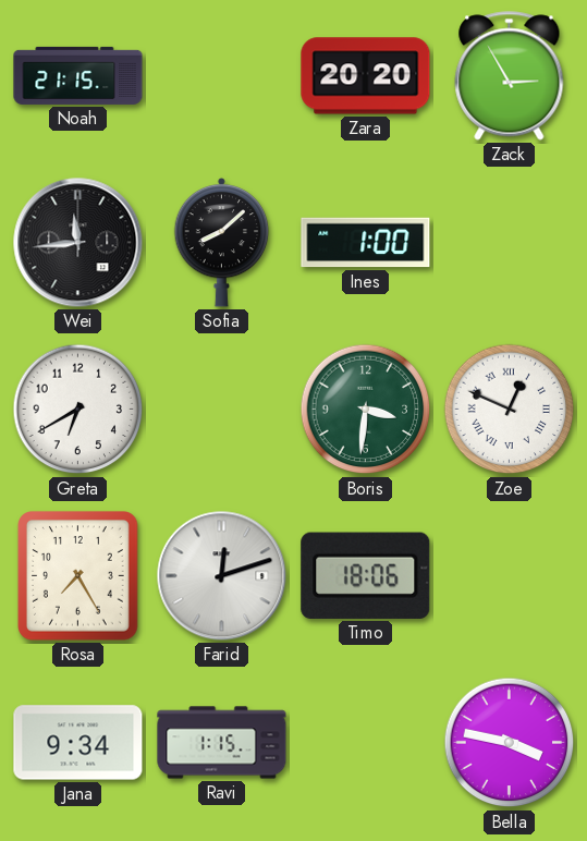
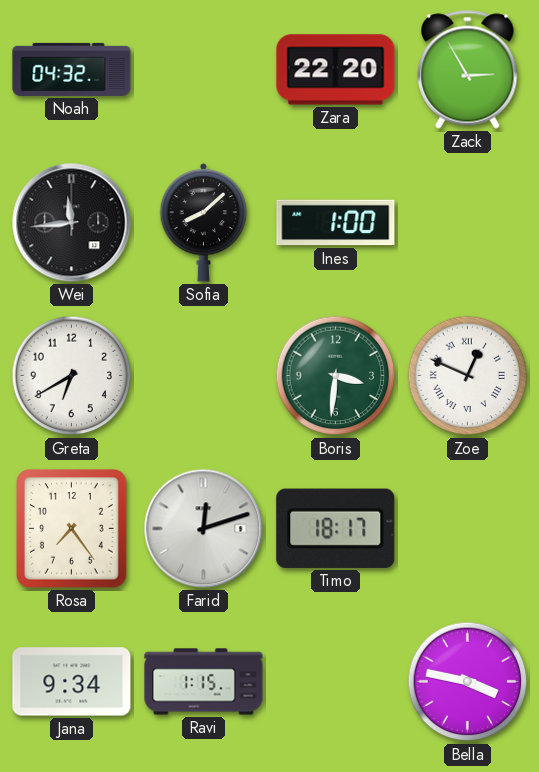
Noah: 21:15 -> 04:32 (72, 69)
Zara: 20:20 -> 22:20 (336, 70)
Rosa: 7:25 -> 7:24 (72, 529)
Timo: 18:06 -> 18:17 (336, 528)
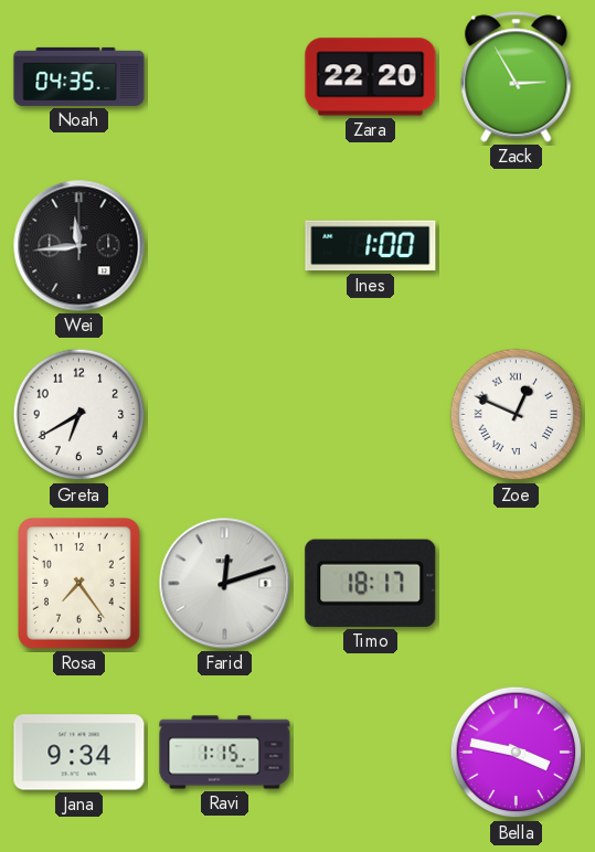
Noah: 04:32 -> 04:35 (79, 76)
Sofia: 8:08 -> none (204, 222)
Boris: 3:31 -> none (336, 376)
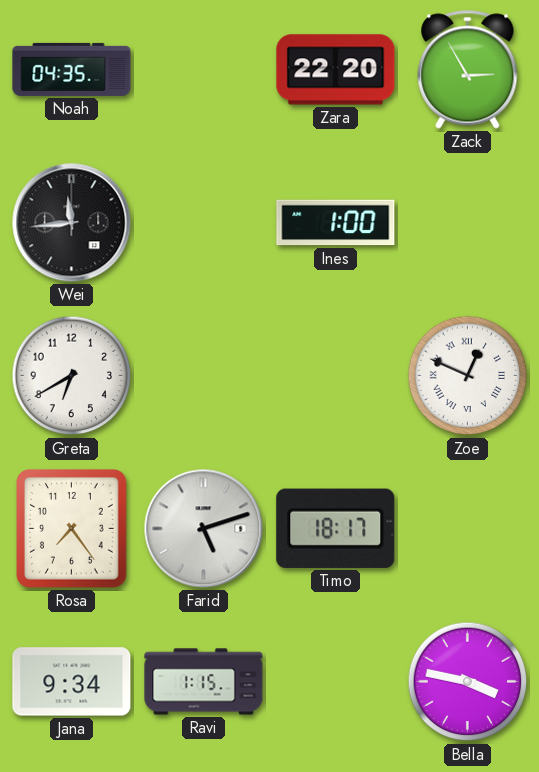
Farid: 12:12 -> 5:12 (204, 529)
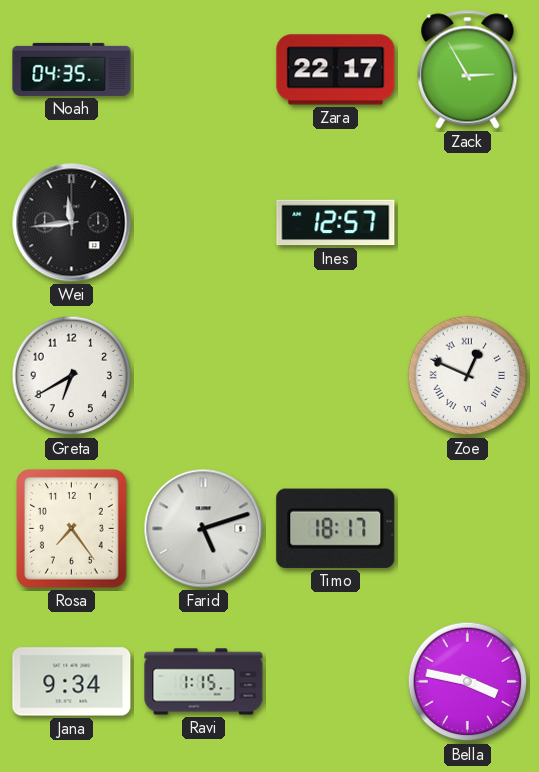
Zara: 22:20 -> 22:17 (336, 70)
Ines: 1:00 -> 12:57 (336, 223)
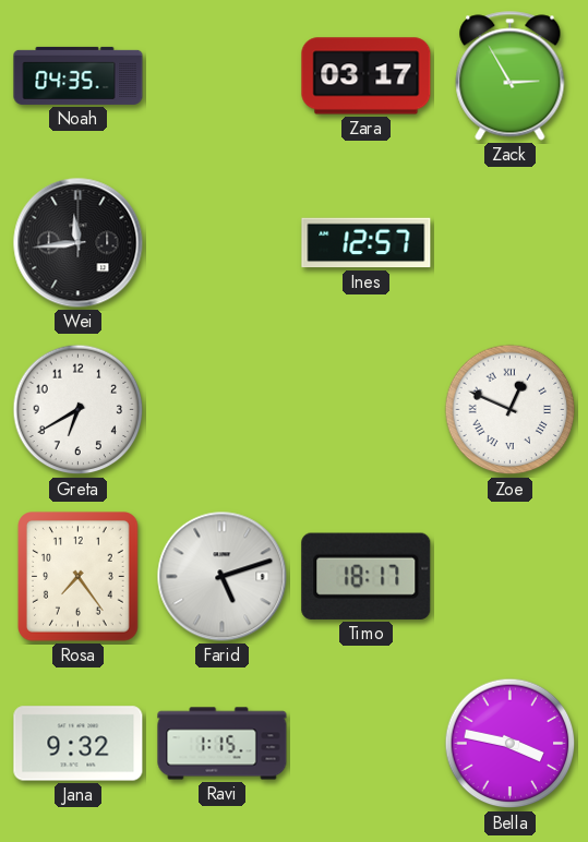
Zara: 22:17 -> 03:17 (367, 76)
Jana: 9:34 -> 9:32 (79, 744)
